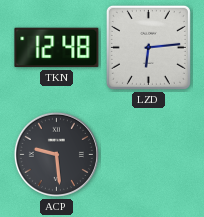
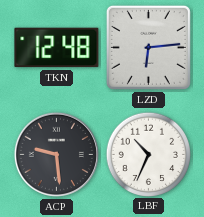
LBF: none -> 10:34 (148, 154)
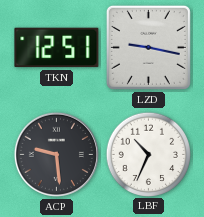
TKN: 12:48 -> 12:51 (57, 48)
LZD: 6:14 -> 9:17 (148, 47)
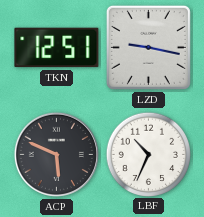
ACP: 9:29 -> 5:49 (56, 154)
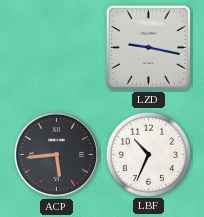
TKN: 12:51 -> none (57, 48)
ACP: 5:49 -> 5:44 (56, 154)
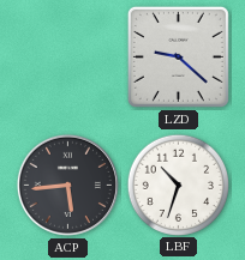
LZD: 9:17 -> 9:22 (178, 56)
LBF: 10:34 -> 10:33 (178, 185)
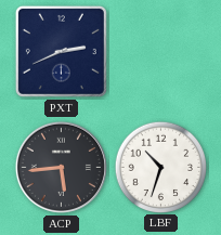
PXT: none -> 2:41 (61, 51)
LZD: 9:22 -> none (178, 56)
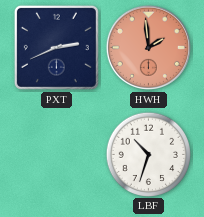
HWH: none -> 1:59 (148, 47)
ACP: 5:44 -> none (61, 167)
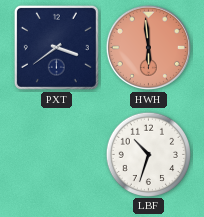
PXT: 2:41 -> 3:39 (56, 47)
HWH: 1:59 -> 5:59 (148, 47)
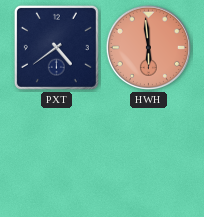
PXT: 3:39 -> 4:39 (56, 47)
LBF: 10:33 -> none (148, 154)
